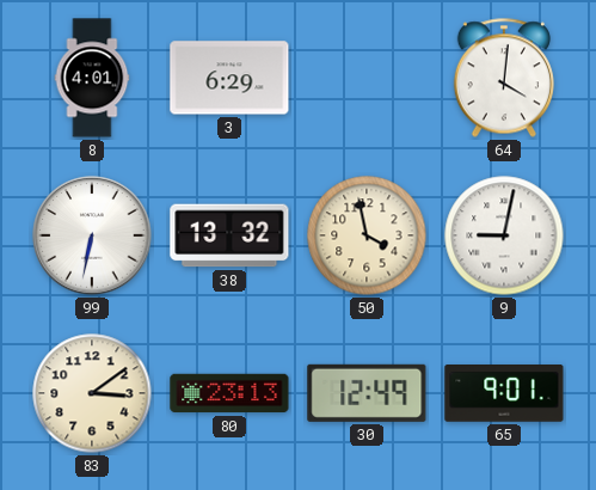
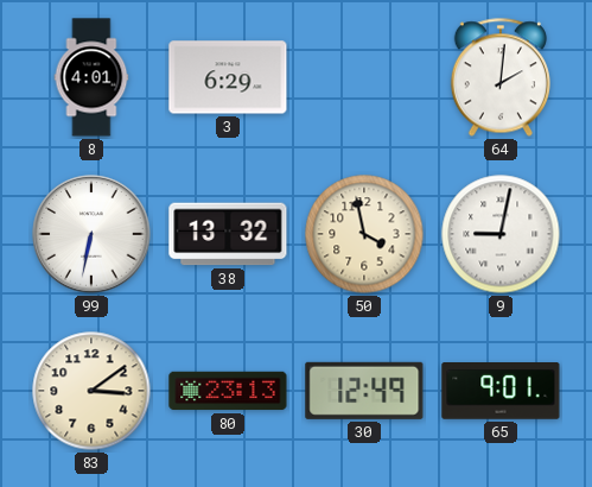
64: 4:01 -> 2:01 (501, 77)
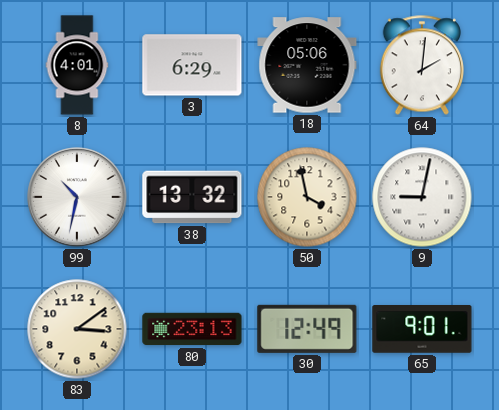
18: none -> 05:06 (307, 65)
99: 6:32 -> 10:32 (77, 197)
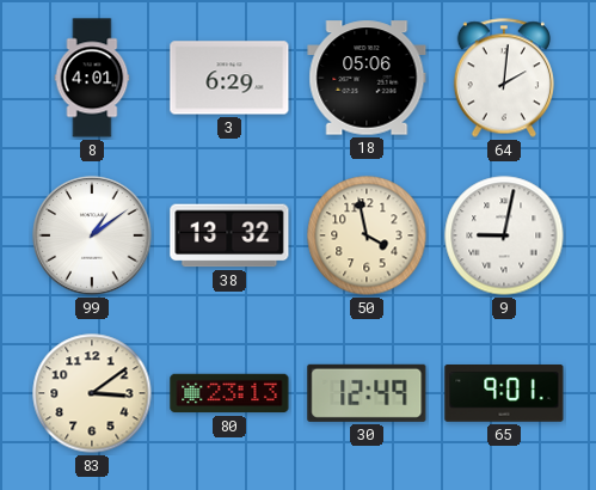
99: 10:32 -> 1:09 (92, 235)
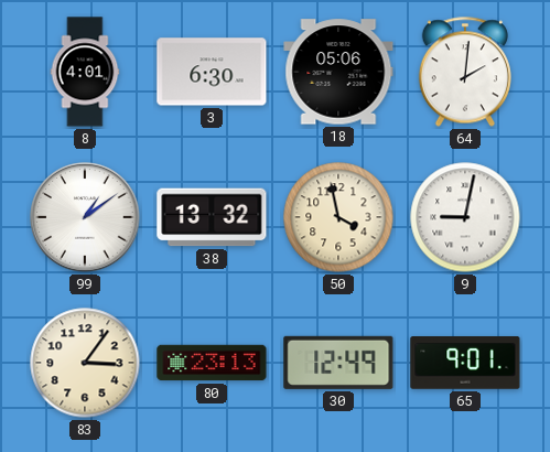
3: 6:29 -> 6:30 (212, 72)
83: 3:09 -> 3:06 (85, 363)
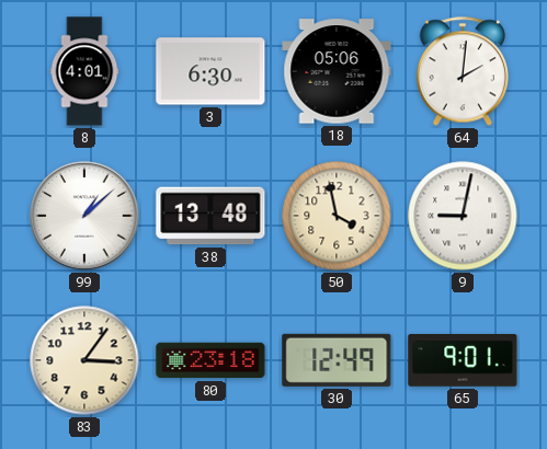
99: 1:09 -> 1:08 (84, 216)
38: 13:32 -> 13:48 (210, 216)
80: 23:13 -> 23:18 (210, 360)
